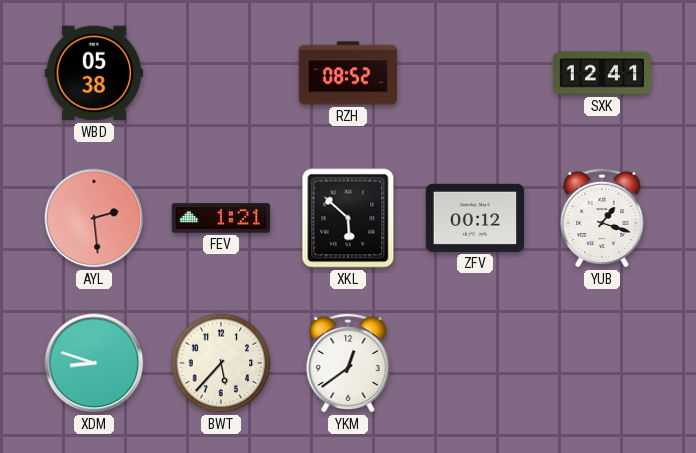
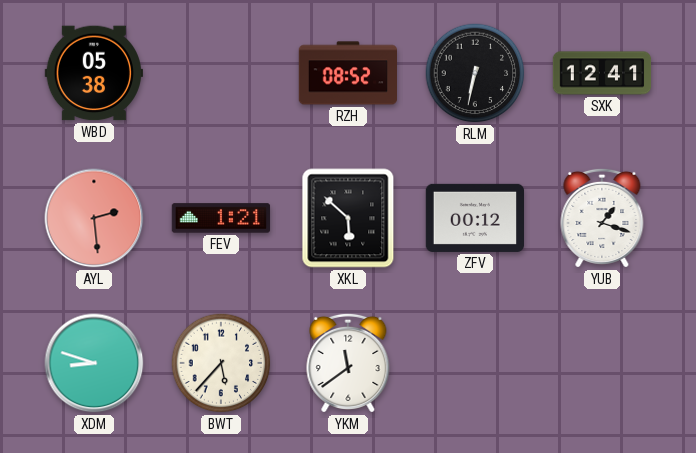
RLM: none -> 6:32 (475, 73)
YKM: 12:39 -> 11:39 (348, 363)
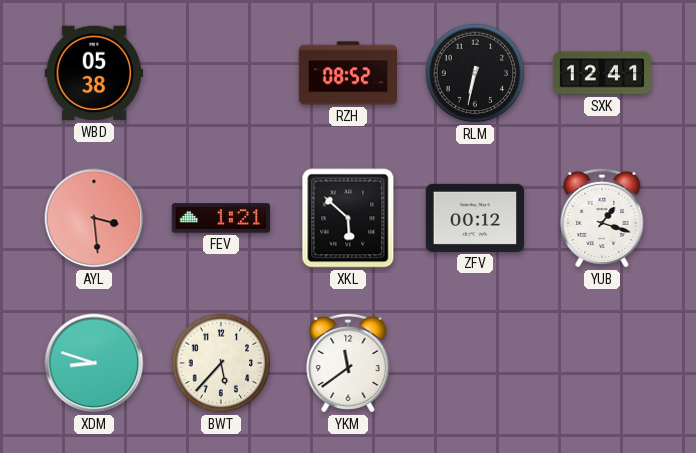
AYL: 2:29 -> 3:29 (94, 218)
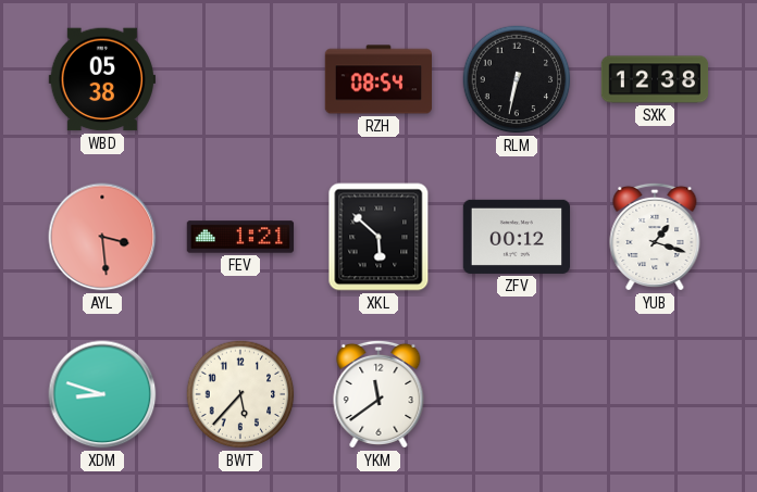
RZH: 08:52 -> 08:54 (378, 79)
SXK: 12:41 -> 12:38 (655, 79)
